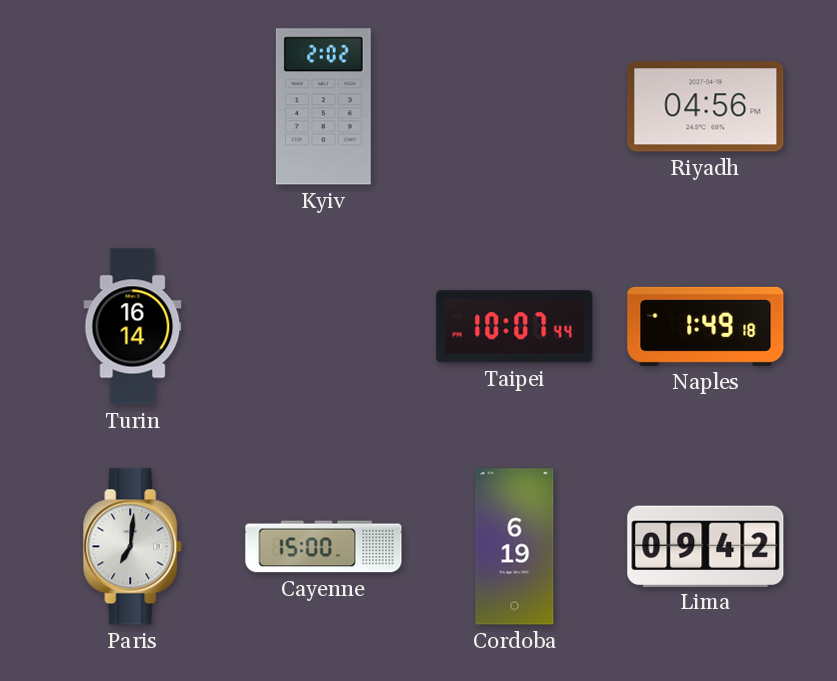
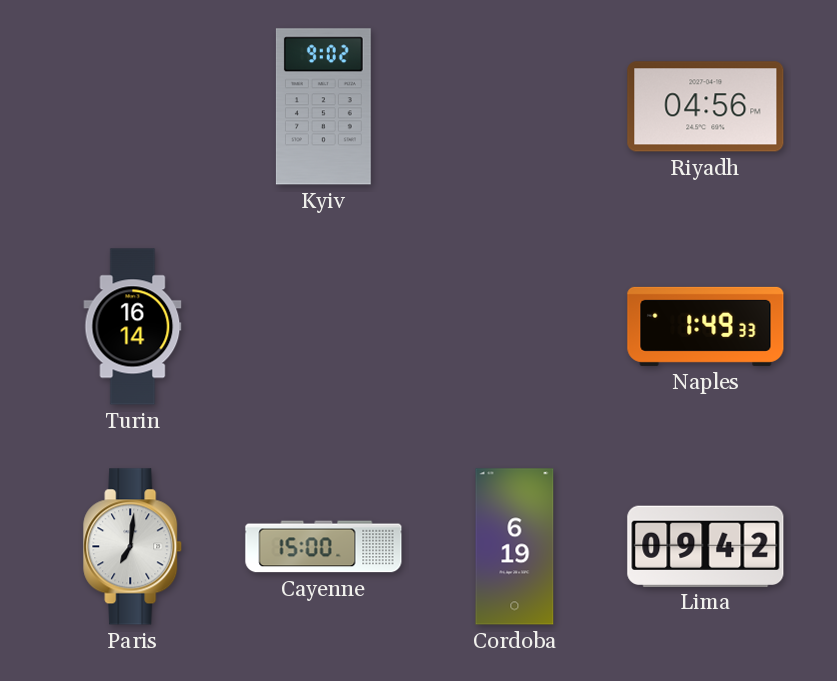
Kyiv: 2:02 -> 9:02 (323, 107)
Taipei: 10:07 -> none (515, 327)
Naples: 1:49:18 -> 1:49:33 (706, 326)
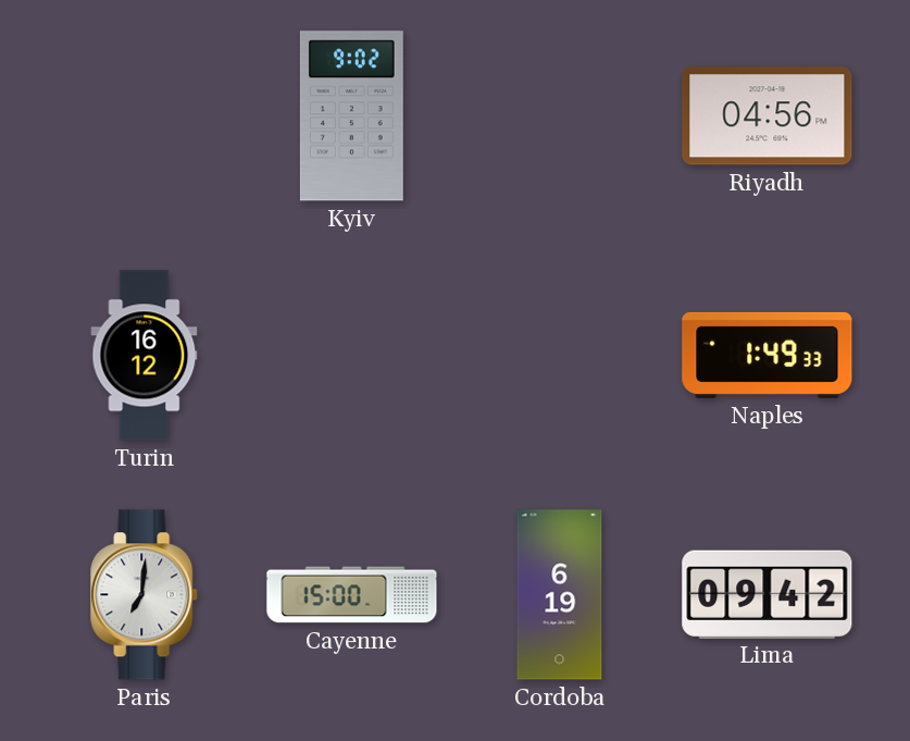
Turin: 16:14 -> 16:12 (145, 356)
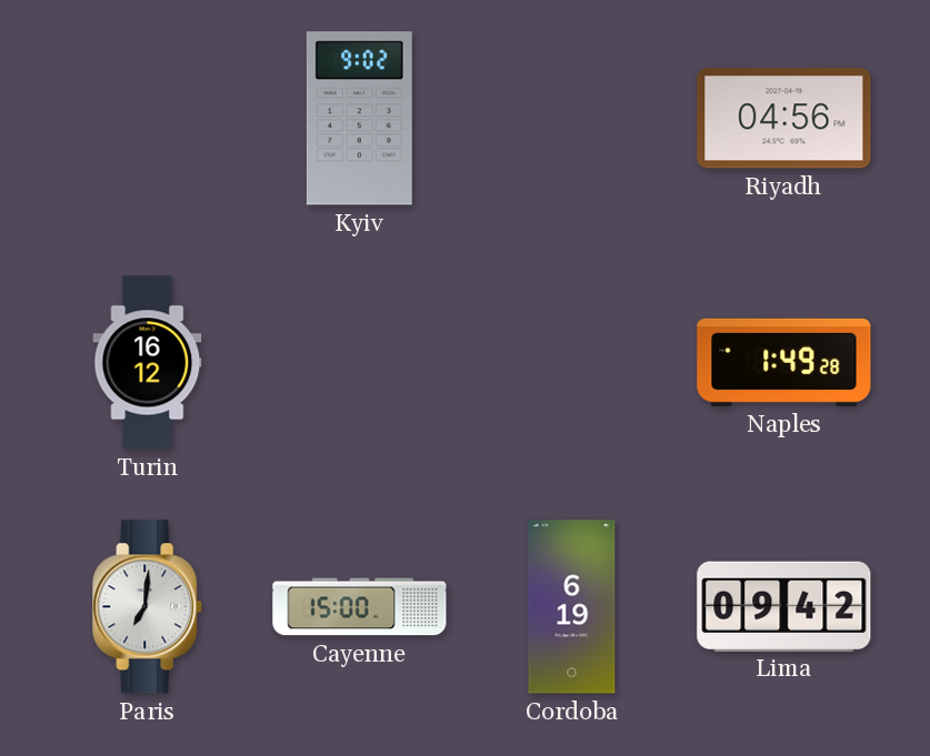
Naples: 1:49:33 -> 1:49:28 (784, 362)
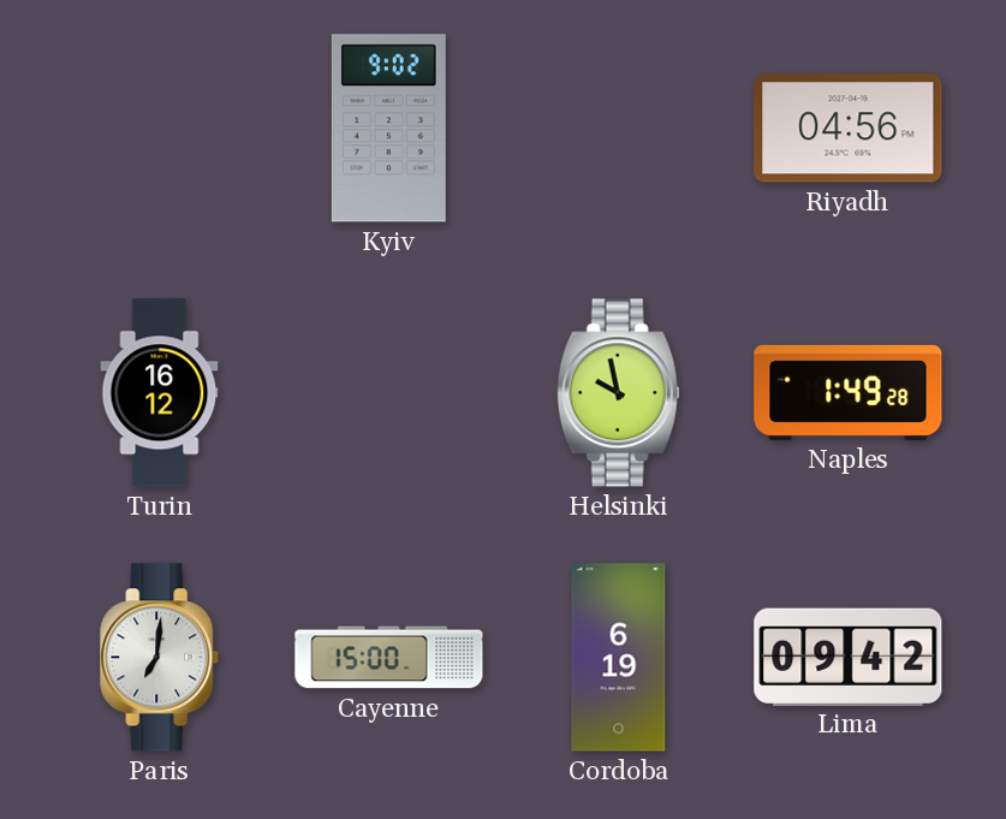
Helsinki: none -> 9:58 (619, 393)
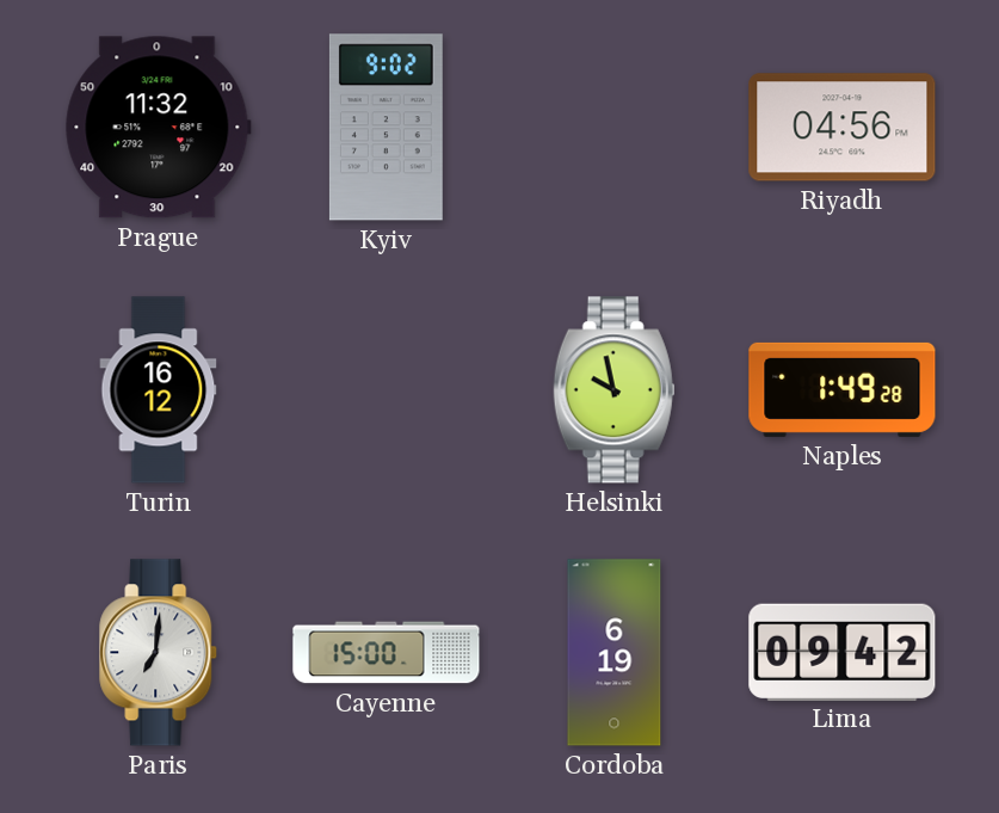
Prague: none -> 11:32 (158, 128)
